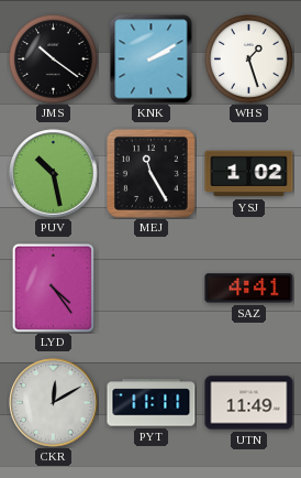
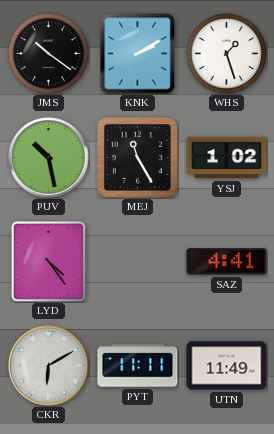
CKR: 12:10 -> 6:10 (49, 366)
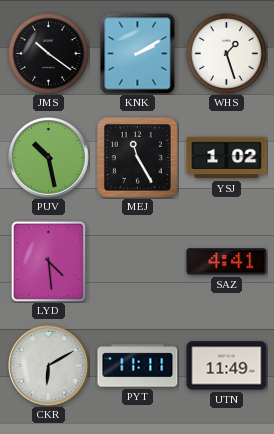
LYD: 4:24 -> 4:29 (48, 261)
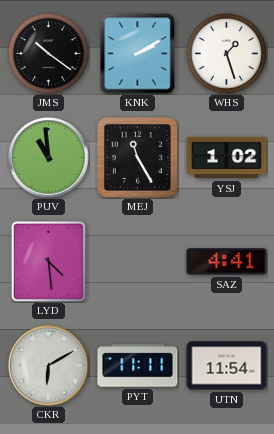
PUV: 10:28 -> 10:59 (49, 158)
UTN: 11:49 -> 11:54 (227, 366)
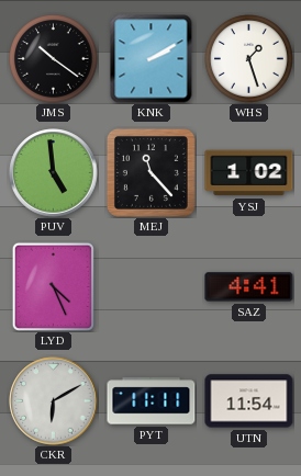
PUV: 10:59 -> 4:59 (54, 173)
MEJ: 11:25 -> 11:23 (150, 172)
LYD: 4:29 -> 4:26 (53, 286)
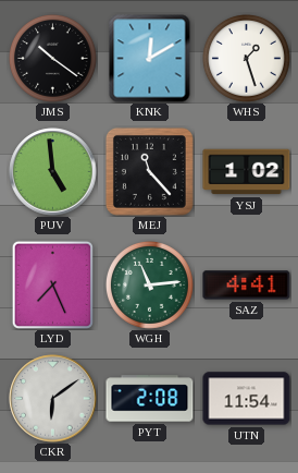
KNK: 2:10 -> 12:10 (150, 59)
LYD: 4:26 -> 7:26 (52, 284)
WGH: none -> 11:14 (149, 284)
CKR: 6:10 -> 6:09 (53, 399)
PYT: 11:11 -> 2:08 (150, 399)
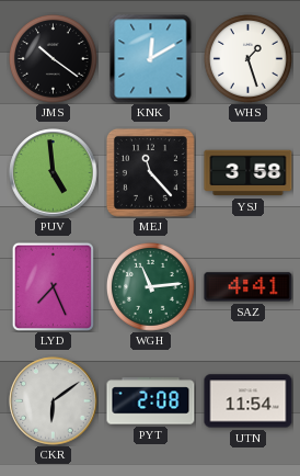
YSJ: 1:02 -> 3:58 (249, 173)
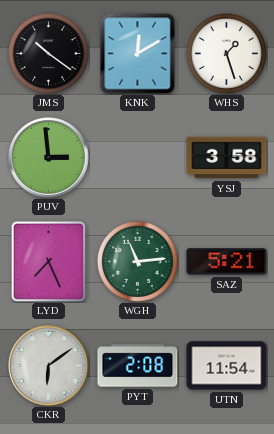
PUV: 4:59 -> 2:59 (49, 158)
MEJ: 11:23 -> none (150, 172)
SAZ: 4:41 -> 5:21 (227, 262)
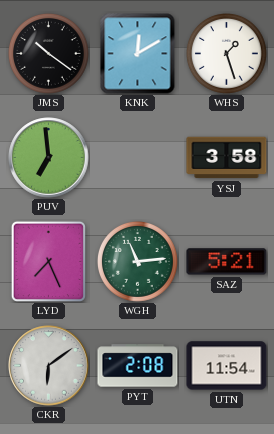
PUV: 2:59 -> 6:59 (49, 158)
